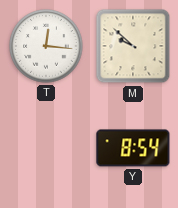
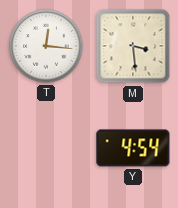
M: 9:52 -> 3:29 (133, 46)
Y: 8:54 -> 4:54 (133, 148)
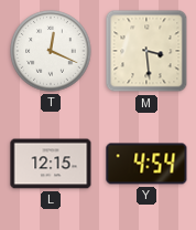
T: 12:16 -> 12:19 (51, 51)
L: none -> 12:15 (51, 164)
